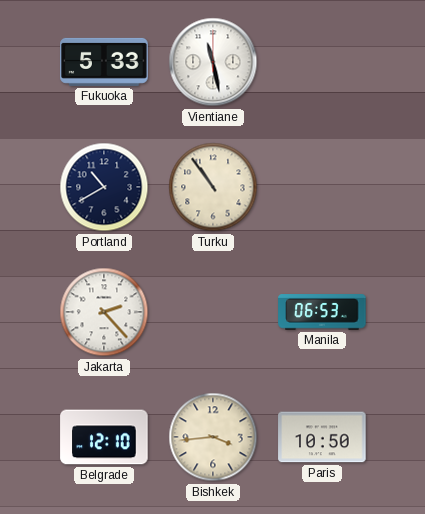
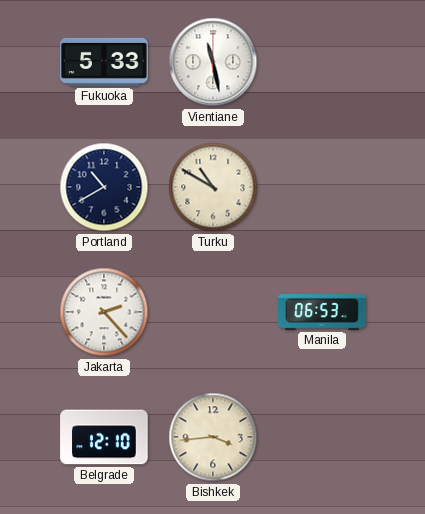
Turku: 10:54 -> 10:50 (213, 187)
Paris: 10:50 -> none (322, 437)
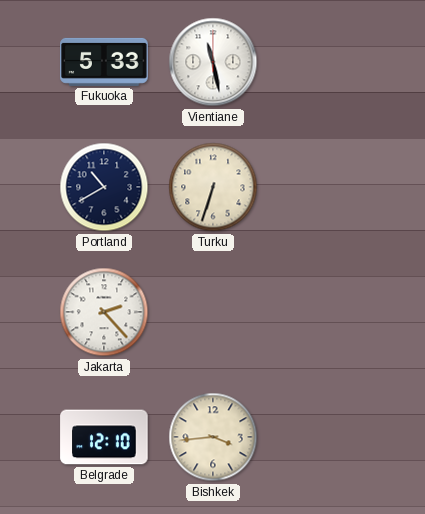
Turku: 10:50 -> 6:33 (213, 187)
Manila: 06:53 -> none (322, 312)
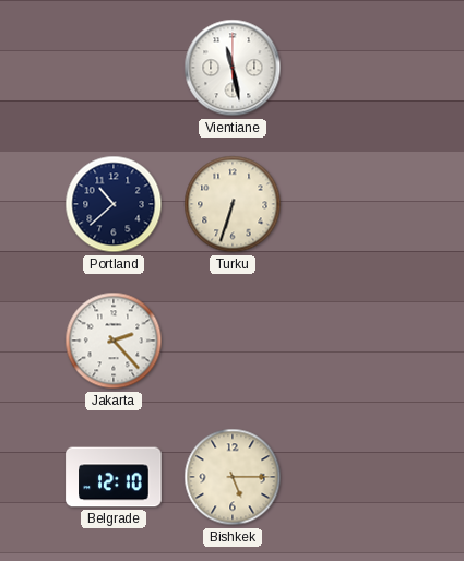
Fukuoka: 5:33 -> none (104, 62)
Portland: 10:40 -> 10:38 (114, 204)
Bishkek: 3:44 -> 5:15 (233, 477)
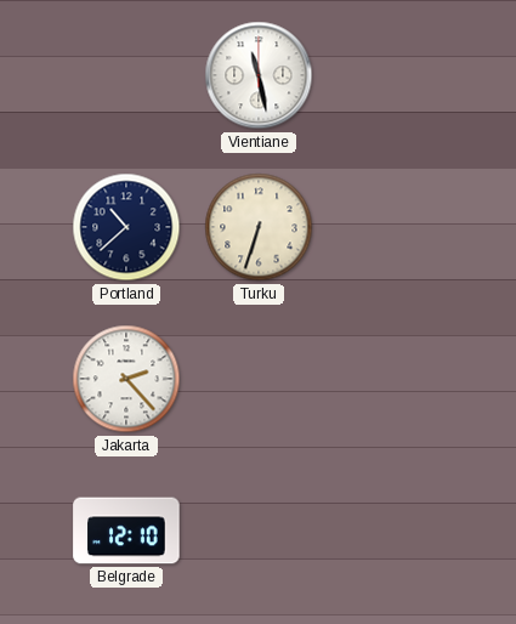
Bishkek: 5:15 -> none (233, 477)
